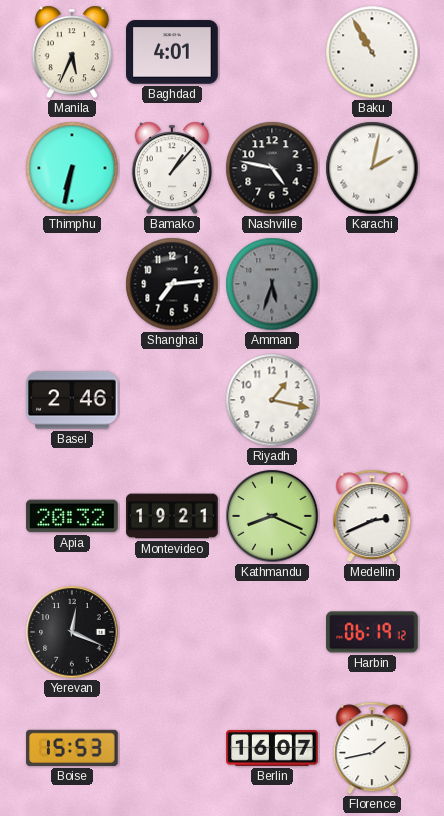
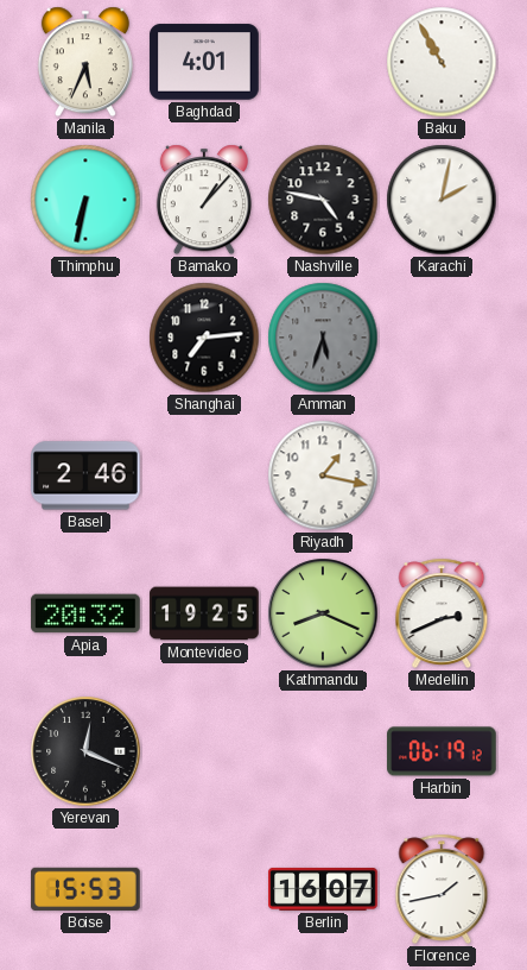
Montevideo: 19:21 -> 19:25 (204, 613)
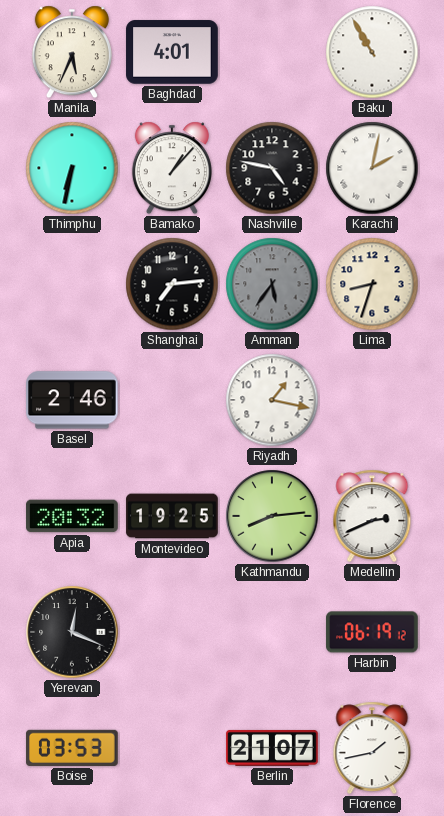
Amman: 5:33 -> 5:36 (272, 284)
Lima: none -> 8:33 (372, 284)
Kathmandu: 8:19 -> 8:14 (272, 516)
Boise: 15:53 -> 03:53 (72, 748)
Berlin: 16:07 -> 21:07 (272, 748)
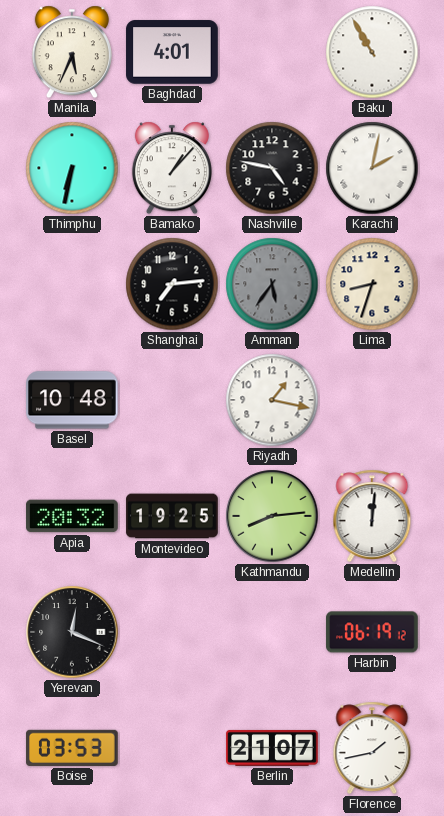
Basel: 2:46 -> 10:48 (73, 400)
Medellin: 2:41 -> 12:01 (372, 516)
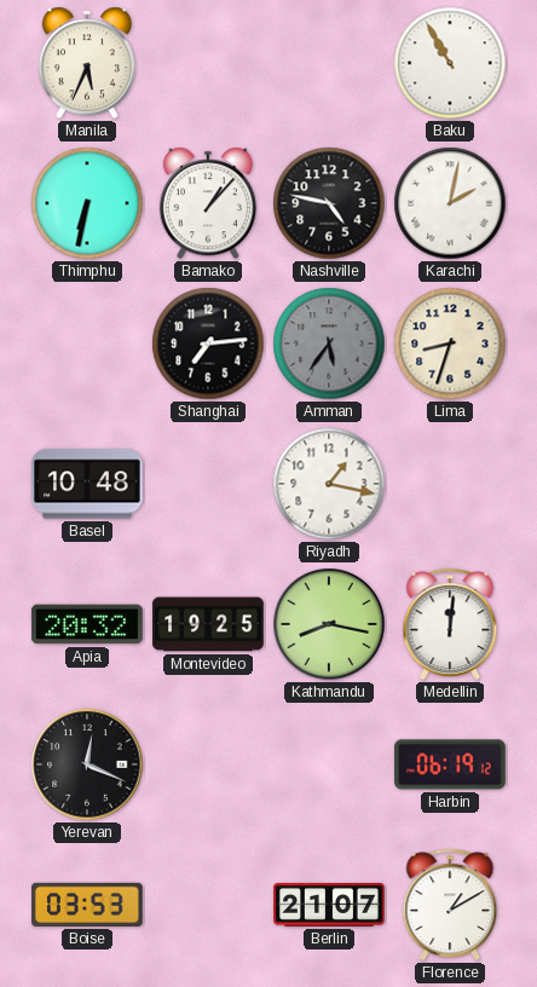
Baghdad: 4:01 -> none (172, 52)
Kathmandu: 8:14 -> 8:17 (329, 624)
Florence: 1:43 -> 1:10 (450, 905)
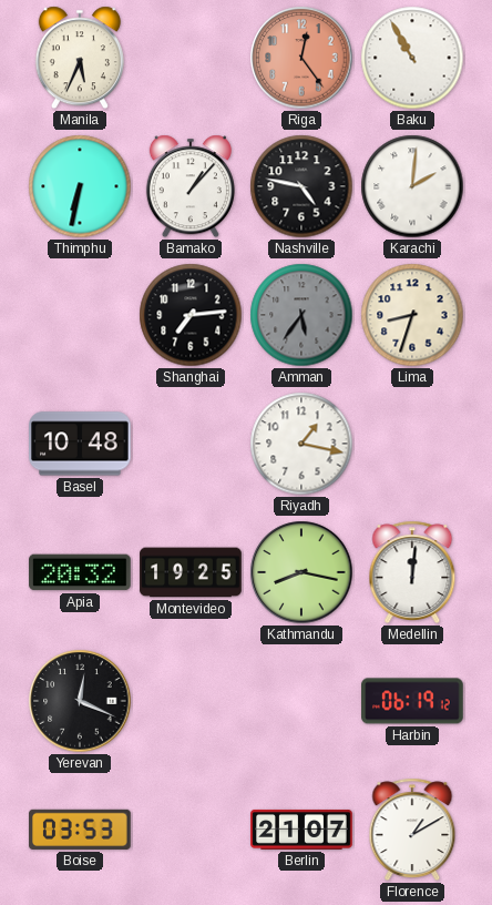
Riga: none -> 12:24 (301, 58)
Karachi: 2:02 -> 2:01 (412, 186)
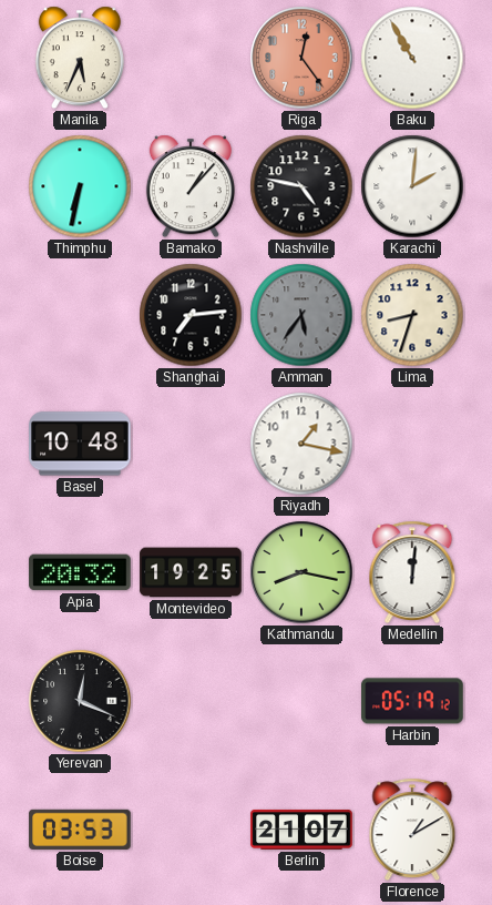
Harbin: 06:19 -> 05:19 (412, 701)
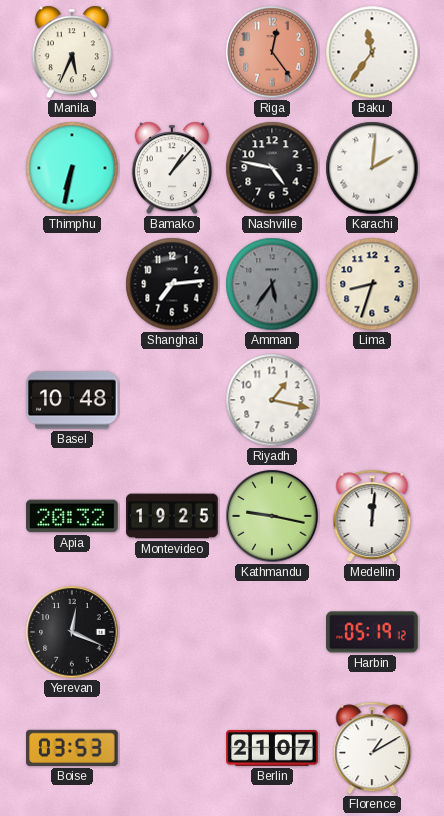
Baku: 10:55 -> 11:36 (372, 52)
Kathmandu: 8:17 -> 9:17 (272, 516)
